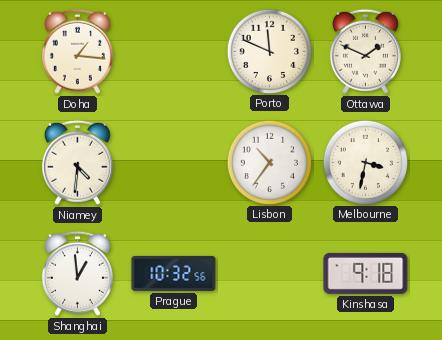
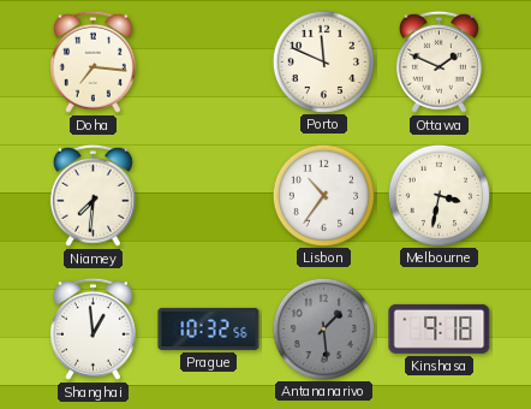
Doha: 1:16 -> 7:16 (93, 61)
Niamey: 4:31 -> 7:31 (93, 195)
Antananarivo: none -> 1:29 (323, 328)
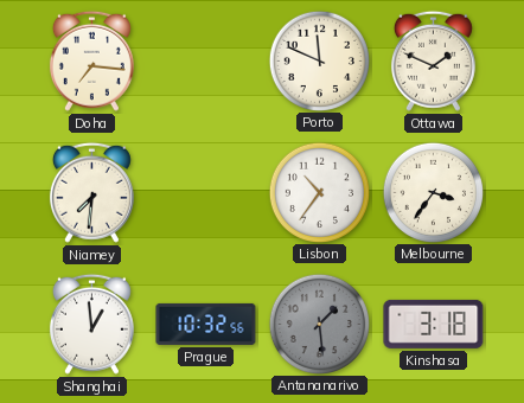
Melbourne: 3:32 -> 3:36 (433, 192)
Kinshasa: 9:18 -> 3:18 (434, 324)
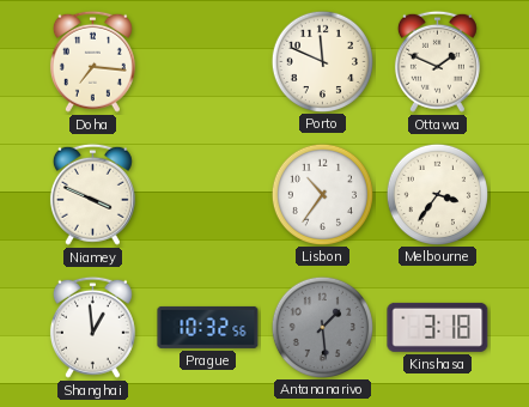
Niamey: 7:31 -> 3:49 (92, 194)
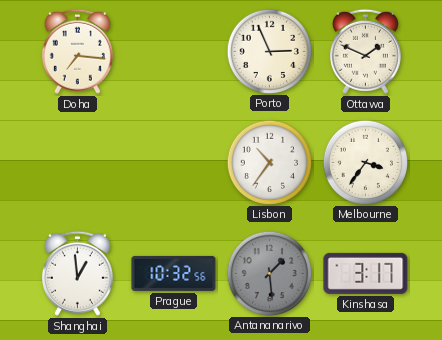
Porto: 11:49 -> 2:56 (269, 51)
Niamey: 3:49 -> none (92, 194)
Kinshasa: 3:18 -> 3:17 (366, 273)
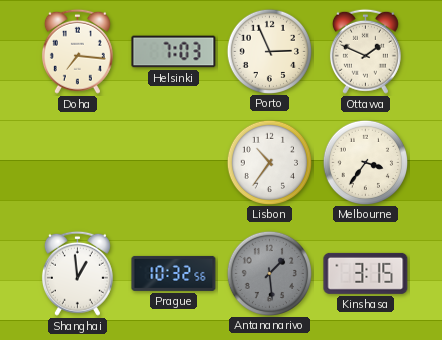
Helsinki: none -> 7:03 (174, 52)
Kinshasa: 3:17 -> 3:15 (366, 273)
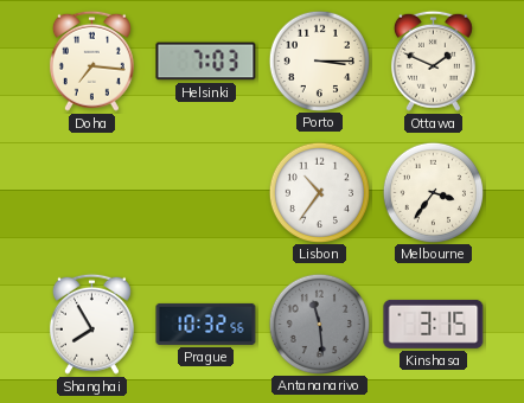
Porto: 2:56 -> 3:15 (319, 60)
Shanghai: 12:59 -> 7:55 (91, 324)
Antananarivo: 1:29 -> 11:29 (319, 324)
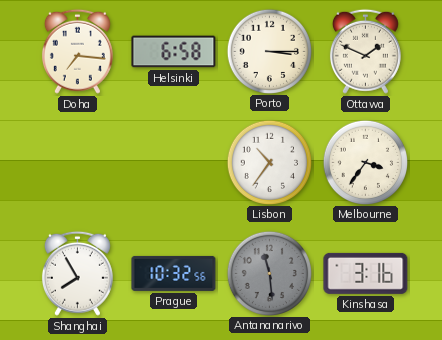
Helsinki: 7:03 -> 6:58 (174, 52)
Kinshasa: 3:15 -> 3:16 (366, 273)
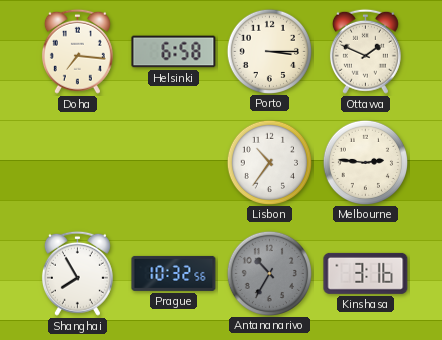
Melbourne: 3:36 -> 2:46 (365, 162)
Antananarivo: 11:29 -> 10:35 (269, 273)
